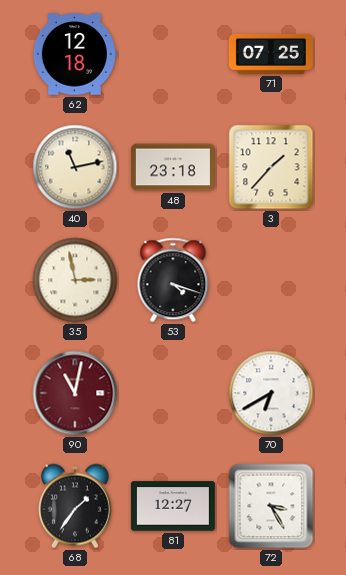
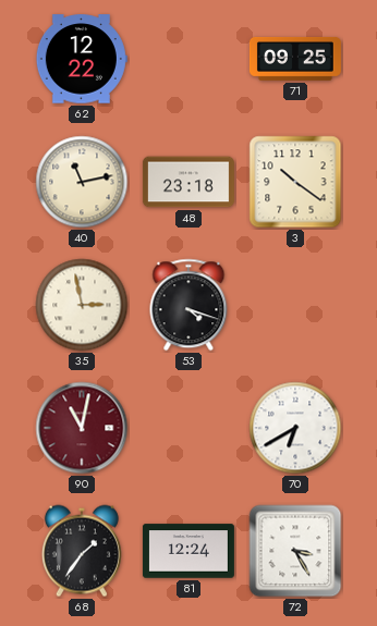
62: 12:18 -> 12:22 (82, 59)
71: 07:25 -> 09:25 (295, 59)
3: 1:37 -> 10:21 (295, 182)
81: 12:27 -> 12:24 (188, 551)
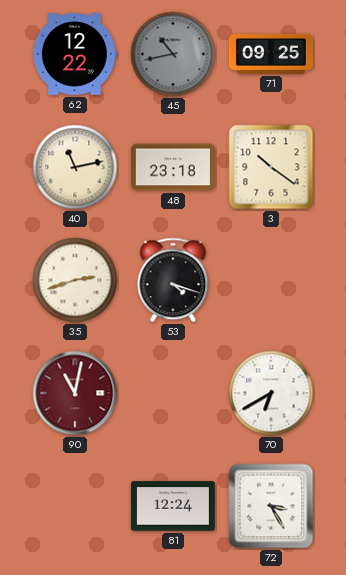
45: none -> 10:43 (173, 54)
35: 2:58 -> 2:42 (75, 280)
68: 1:36 -> none (82, 551)
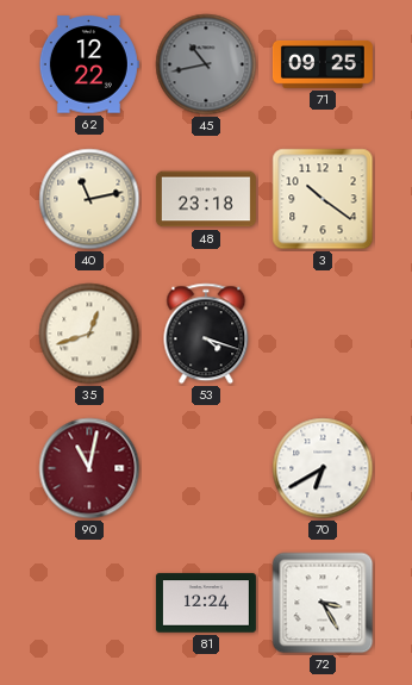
35: 2:42 -> 12:42 (89, 334)
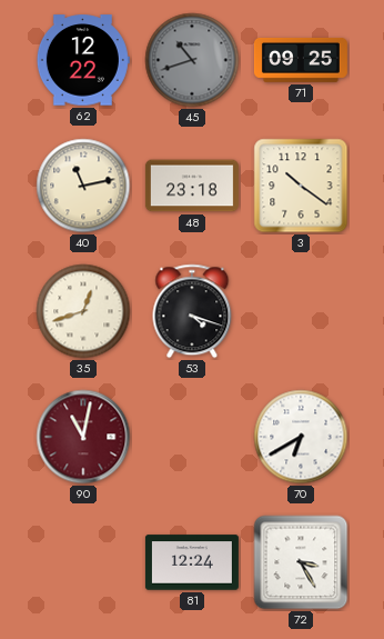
45: 10:43 -> 10:42 (192, 60)
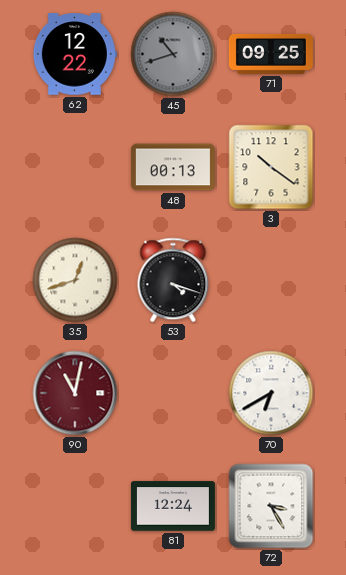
40: 11:13 -> none (83, 186)
48: 23:18 -> 00:13 (173, 167)
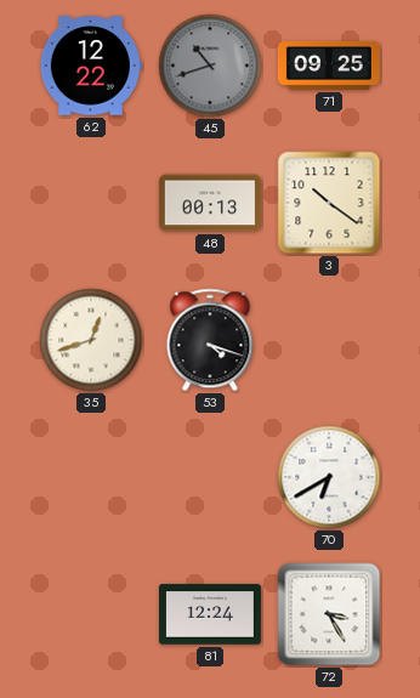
90: 11:02 -> none (75, 393)
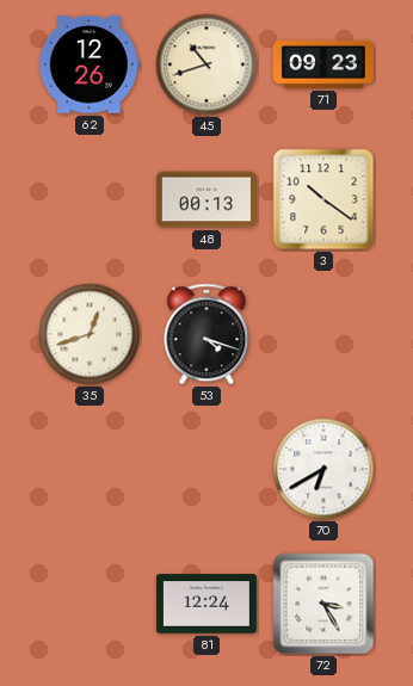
62: 12:22 -> 12:26 (90, 64)
45 dial: grey -> cream (207, 64)
71: 09:25 -> 09:23 (323, 64)
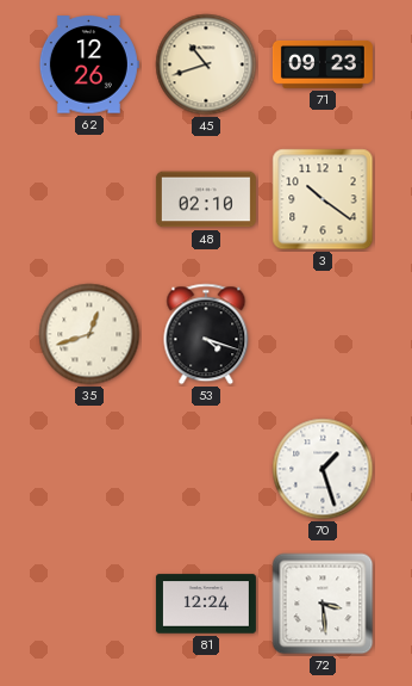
48: 00:13 -> 02:10 (206, 199)
70: 6:40 -> 1:27 (323, 469)
72: 3:25 -> 3:29 (323, 604)
